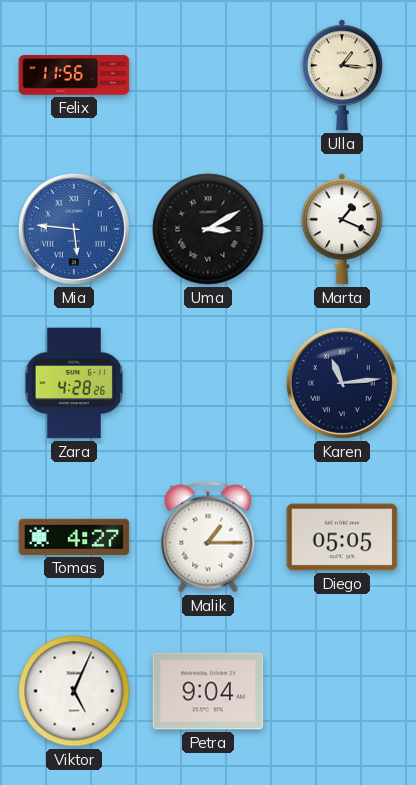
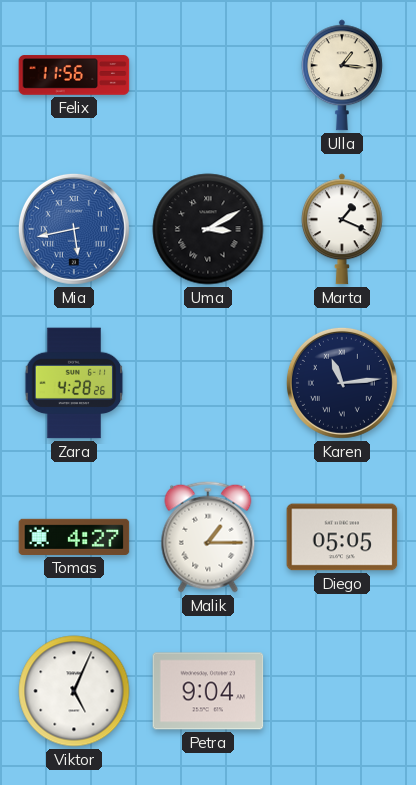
Mia: 5:46 -> 5:43 (74, 229)
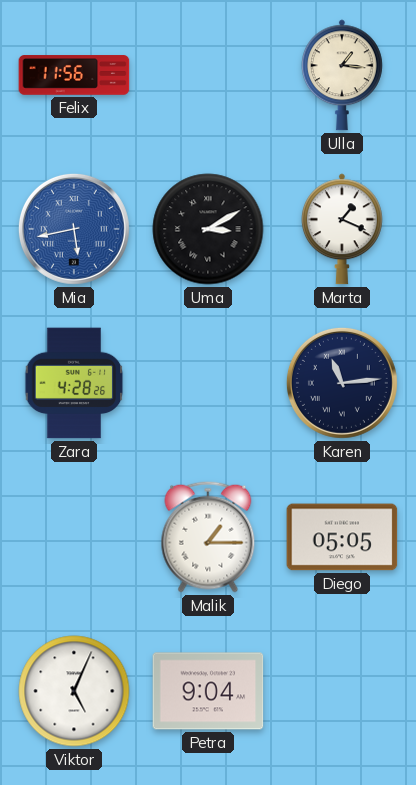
Tomas: 4:27 -> none (74, 537)
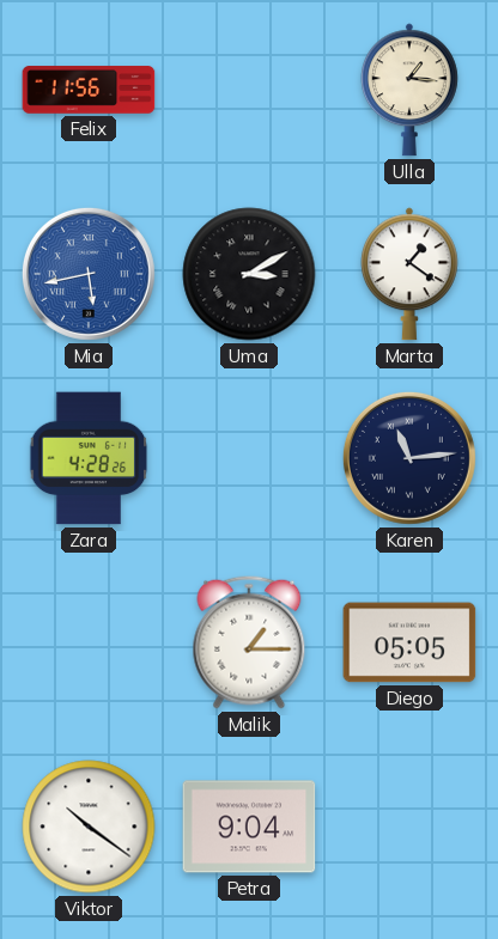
Marta: 1:19 -> 1:21 (409, 274)
Viktor: 5:04 -> 10:21 (89, 827)
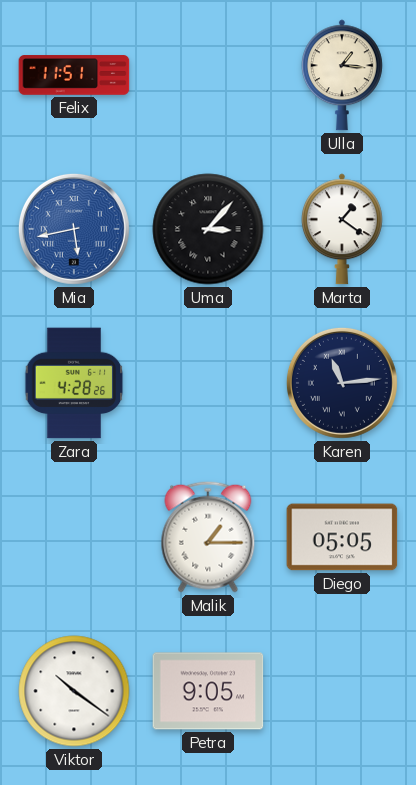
Felix: 11:56 -> 11:51 (74, 75)
Uma: 3:10 -> 3:07 (208, 229)
Petra: 9:04 -> 9:05 (208, 691)
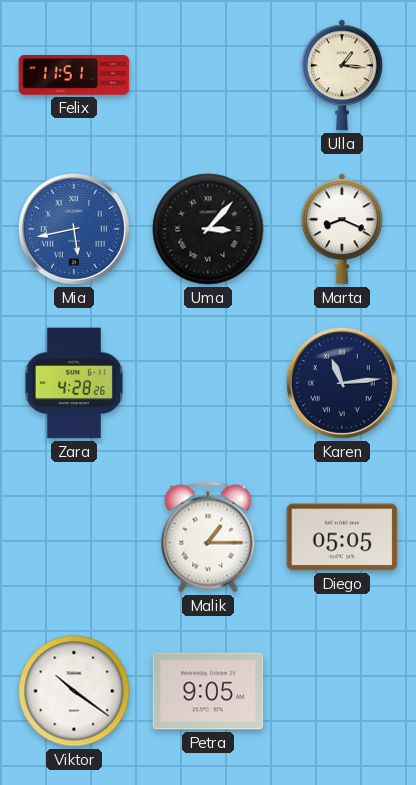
Marta: 1:21 -> 8:19 (342, 229)
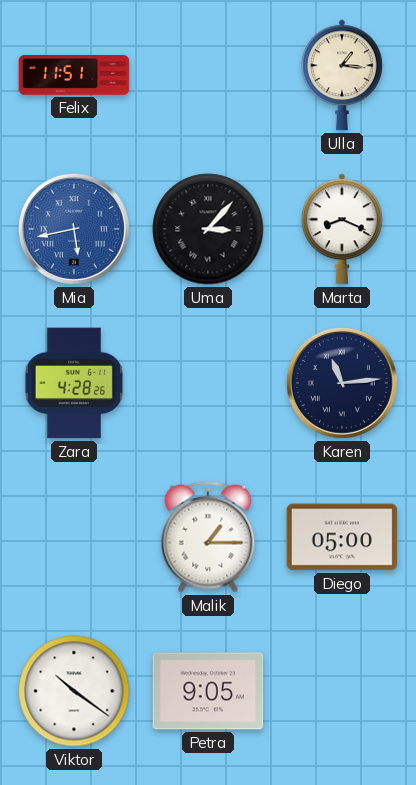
Diego: 05:05 -> 05:00 (342, 537)
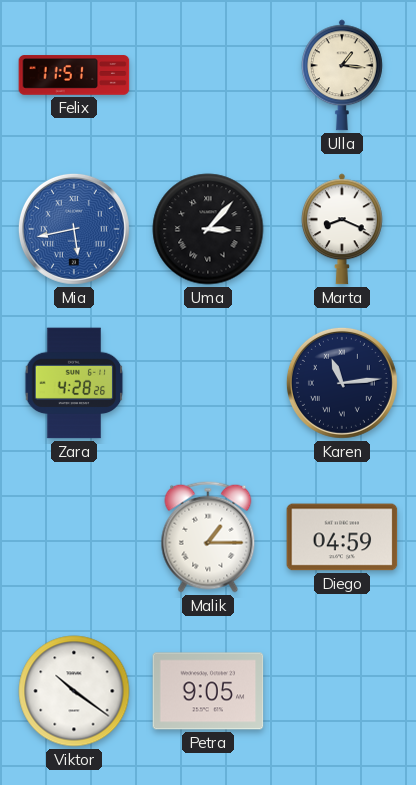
Diego: 05:00 -> 04:59 (342, 537)
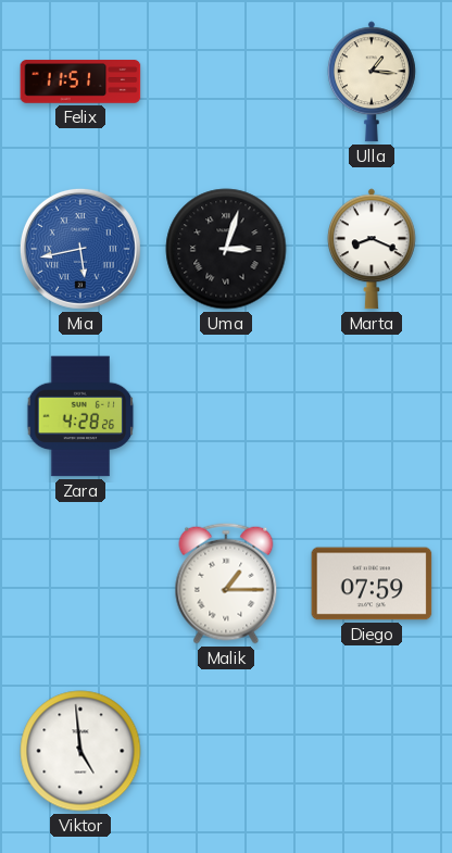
Uma: 3:07 -> 3:03 (226, 249)
Karen: 11:14 -> none (342, 383)
Diego: 04:59 -> 07:59 (372, 584)
Viktor: 10:21 -> 4:59 (80, 751)
Petra: 9:05 -> none (208, 691)
